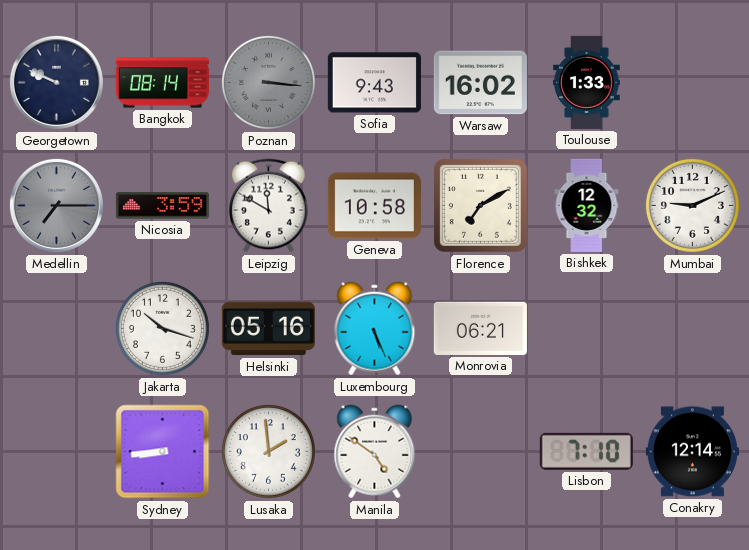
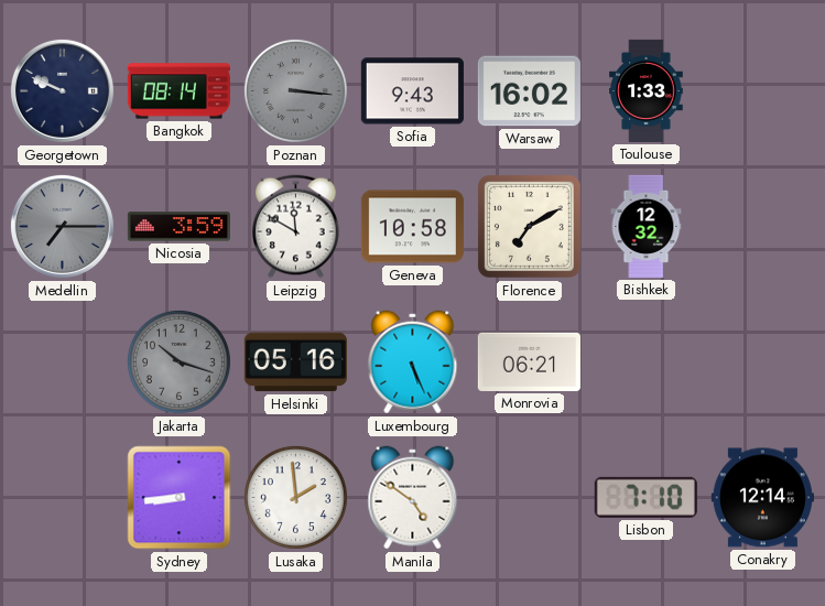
Mumbai: 9:11 -> none (692, 205)
Jakarta dial: white -> grey (178, 361)
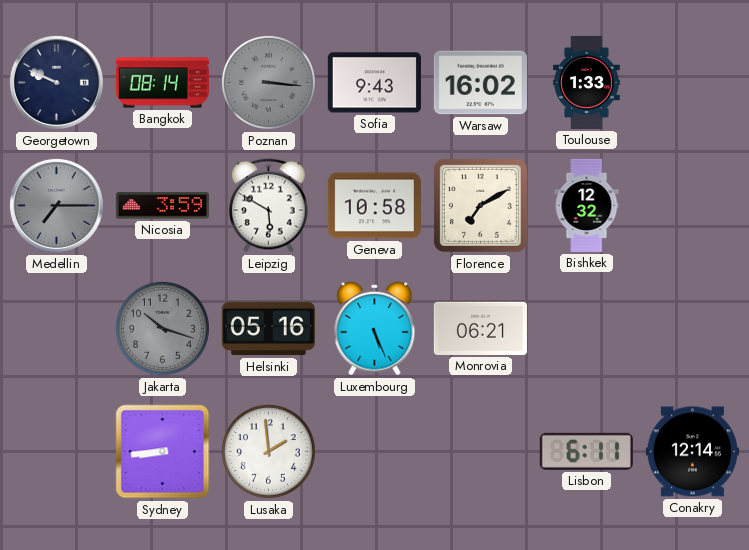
Leipzig: 11:50 -> 5:50 (269, 206)
Manila: 4:51 -> none (413, 498)
Lisbon: 7:10 -> 6:11 (586, 451)
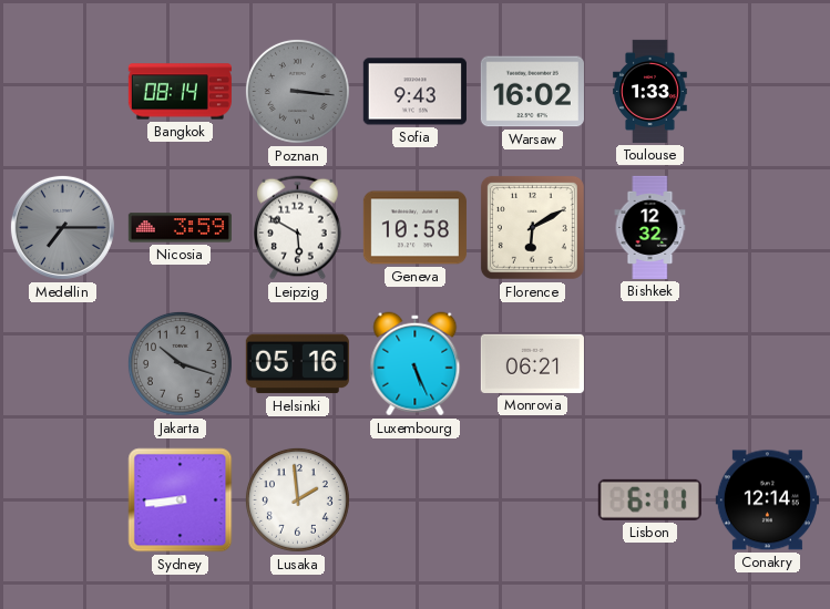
Georgetown: 9:49 -> none (56, 82)
Florence: 7:10 -> 6:10 (532, 227)
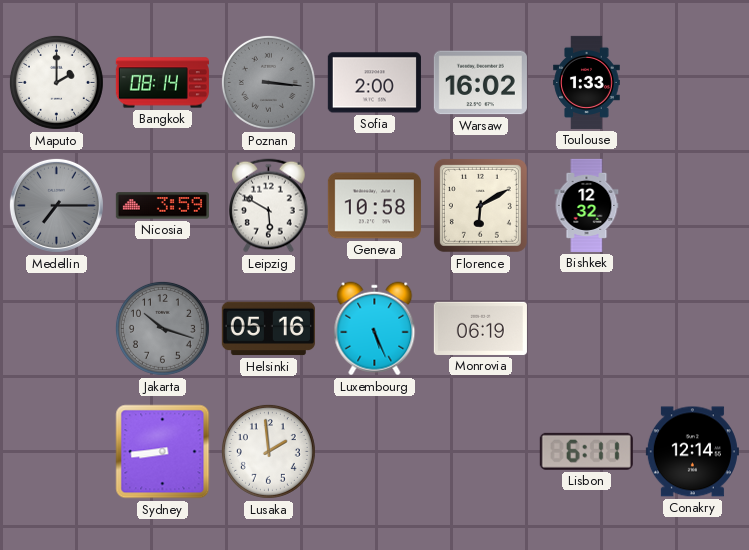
Maputo: none -> 2:00 (56, 82)
Sofia: 9:43 -> 2:00 (374, 83)
Monrovia: 06:21 -> 06:19 (480, 328)
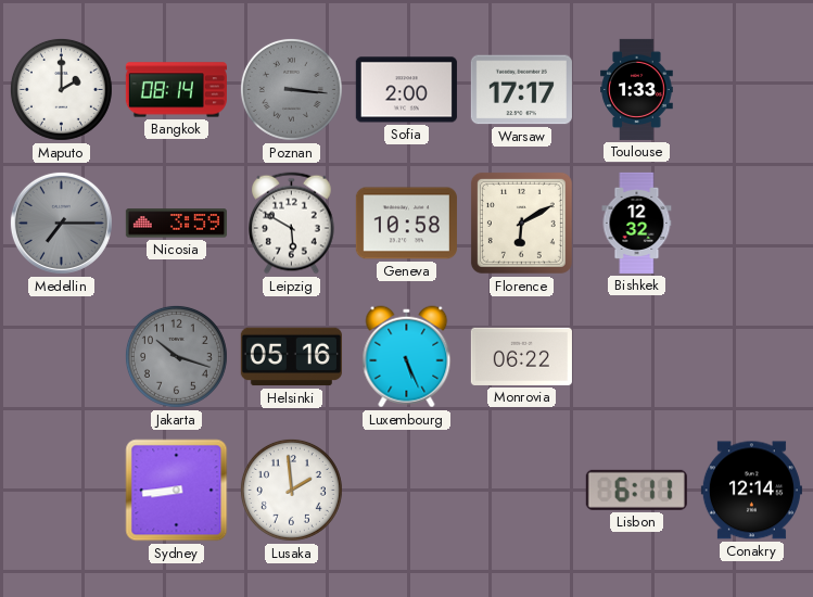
Warsaw: 16:02 -> 17:17 (521, 90)
Monrovia: 06:19 -> 06:22 (521, 356)
